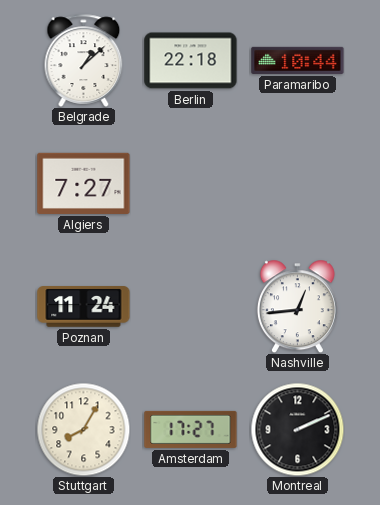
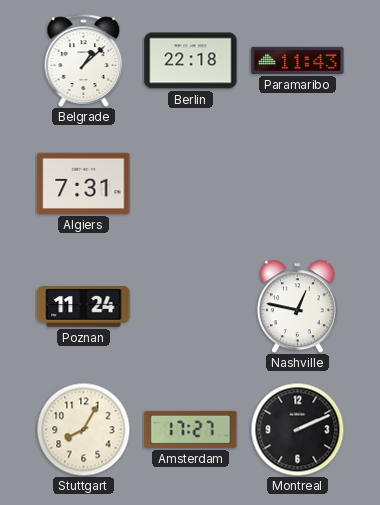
Paramaribo: 10:44 -> 11:43 (298, 60)
Algiers: 7:27 -> 7:31 (84, 183)
Nashville: 12:44 -> 12:47 (297, 306)
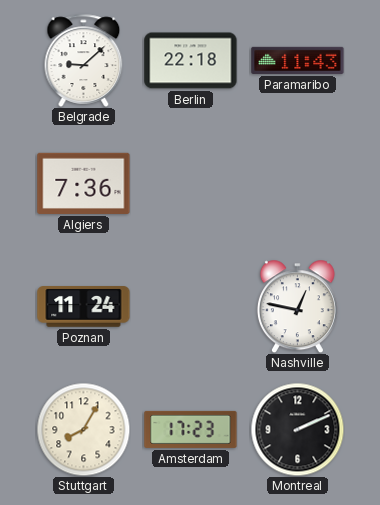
Belgrade: 1:08 -> 9:08 (84, 60)
Algiers: 7:31 -> 7:36 (84, 183)
Amsterdam: 17:27 -> 17:23 (191, 429)
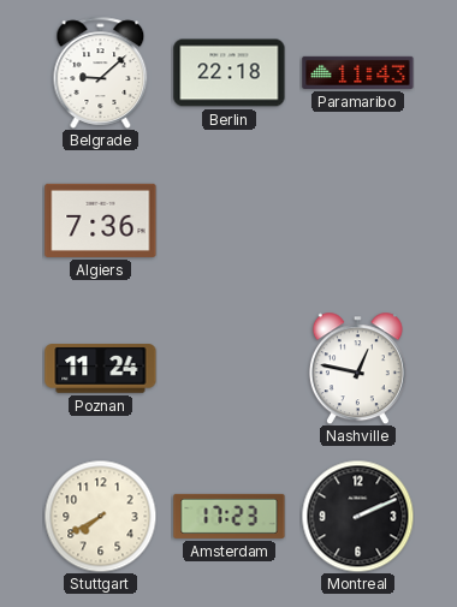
Stuttgart: 8:05 -> 7:40 (100, 516)
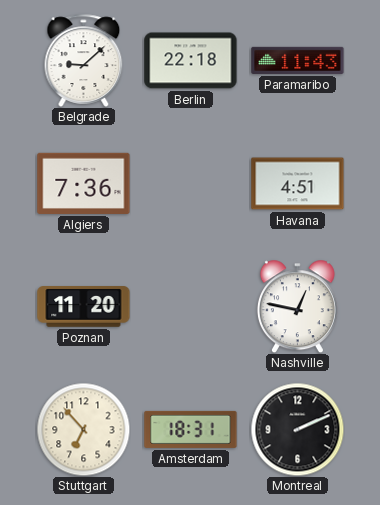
Havana: none -> 4:51 (298, 184)
Poznan: 11:24 -> 11:20 (84, 307)
Stuttgart: 7:40 -> 6:53 (83, 429)
Amsterdam: 17:23 -> 18:31 (191, 429)
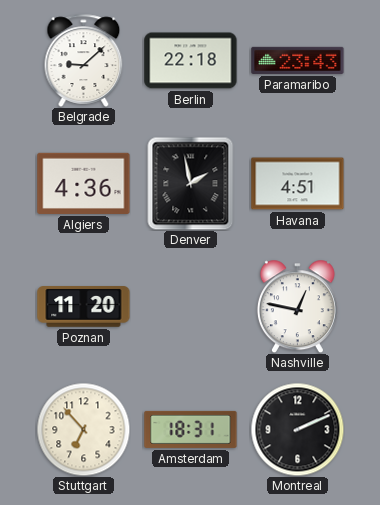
Paramaribo: 11:43 -> 23:43 (298, 60)
Algiers: 7:36 -> 4:36 (84, 183)
Denver: none -> 1:58 (191, 183)
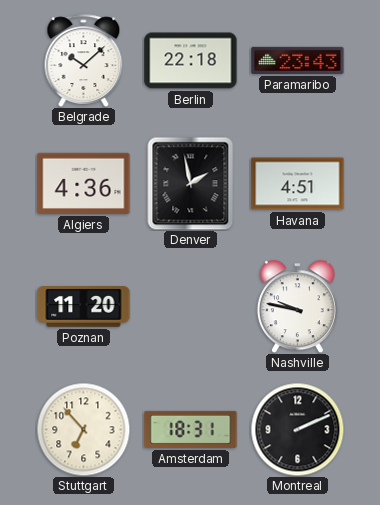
Belgrade: 9:08 -> 10:08 (84, 60)
Nashville: 12:47 -> 9:47 (297, 306)
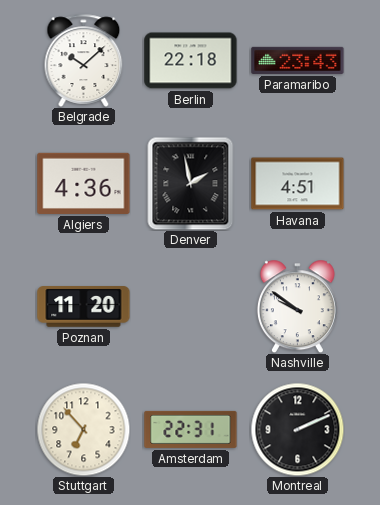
Nashville: 9:47 -> 9:51 (297, 306)
Amsterdam: 18:31 -> 22:31 (191, 429)
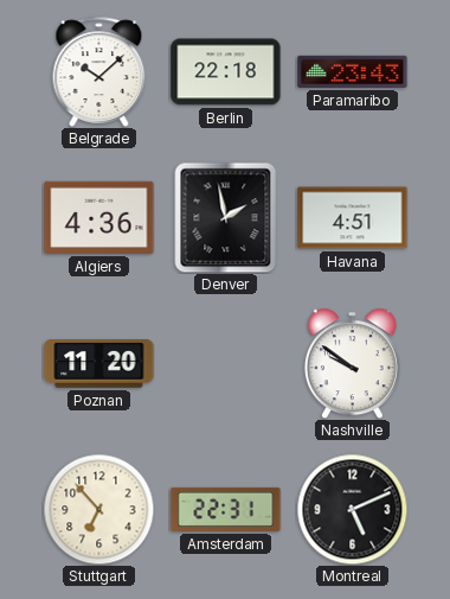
Montreal: 2:11 -> 5:11 (352, 509)
